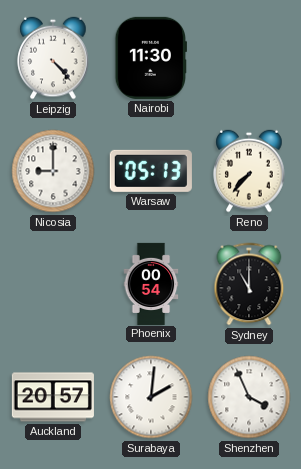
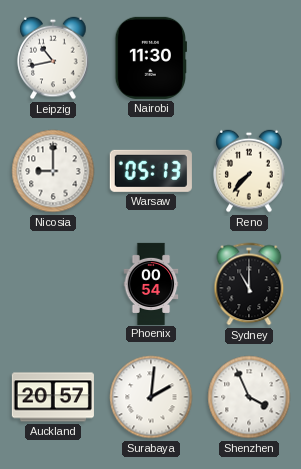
Leipzig: 4:23 -> 10:43 (53, 58)
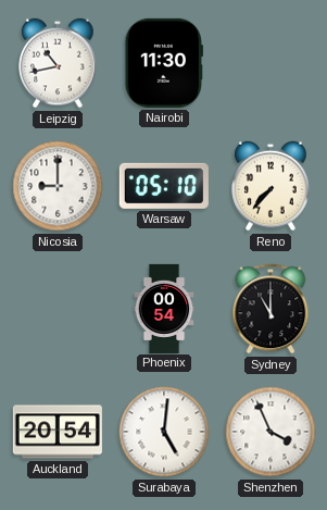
Warsaw: 05:13 -> 05:10 (164, 186)
Auckland: 20:57 -> 20:54 (58, 432)
Surabaya: 2:01 -> 5:01 (164, 432)
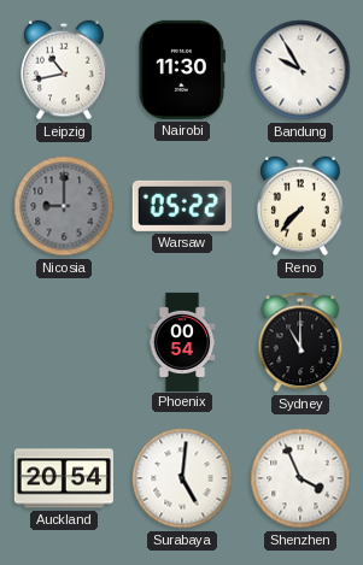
Bandung: none -> 9:55 (300, 70)
Nicosia dial: white -> grey (64, 206)
Warsaw: 05:10 -> 05:22 (182, 206)
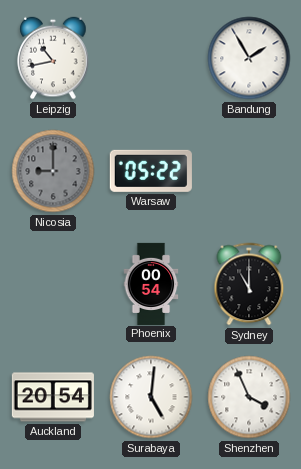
Nairobi: 11:30 -> none (182, 70)
Bandung: 9:55 -> 1:55 (249, 58)
Reno: 7:37 -> none (300, 206)
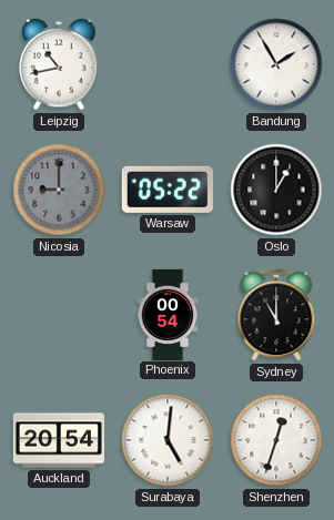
Oslo: none -> 1:00 (276, 190)
Shenzhen: 3:56 -> 12:33 (276, 440)
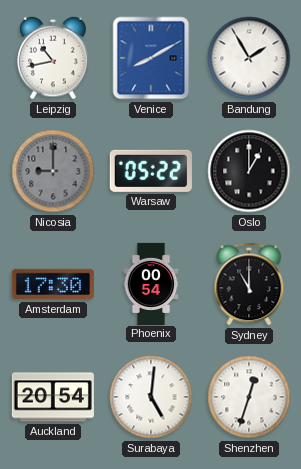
Venice: none -> 8:10 (151, 58)
Amsterdam: none -> 17:30 (53, 284)
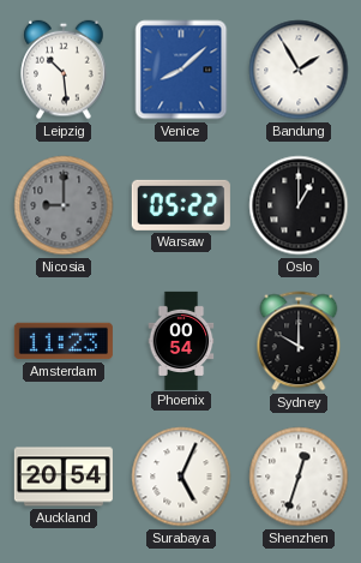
Leipzig: 10:43 -> 10:29 (64, 70)
Venice: 8:10 -> 8:08 (181, 70)
Amsterdam: 17:30 -> 11:23 (64, 341)
Sydney: 11:00 -> 10:00 (299, 341)
Surabaya: 5:01 -> 5:04 (181, 477)
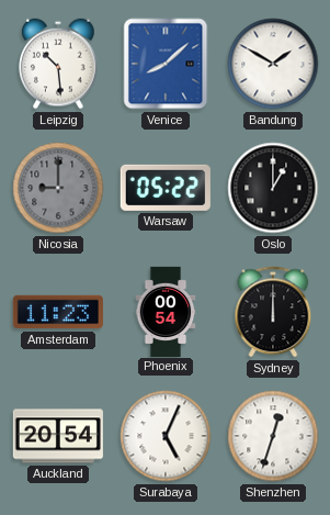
Bandung: 1:55 -> 1:50 (273, 64)
Sydney: 10:00 -> 12:00 (273, 312)
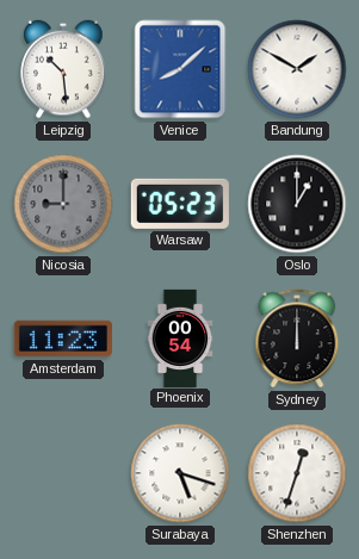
Warsaw: 05:22 -> 05:23 (180, 204)
Auckland: 20:54 -> none (58, 436)
Surabaya: 5:04 -> 5:18 (180, 473)
